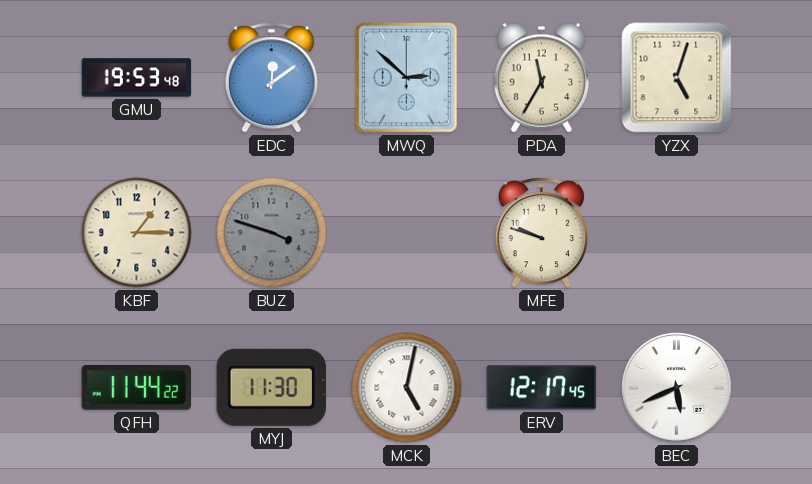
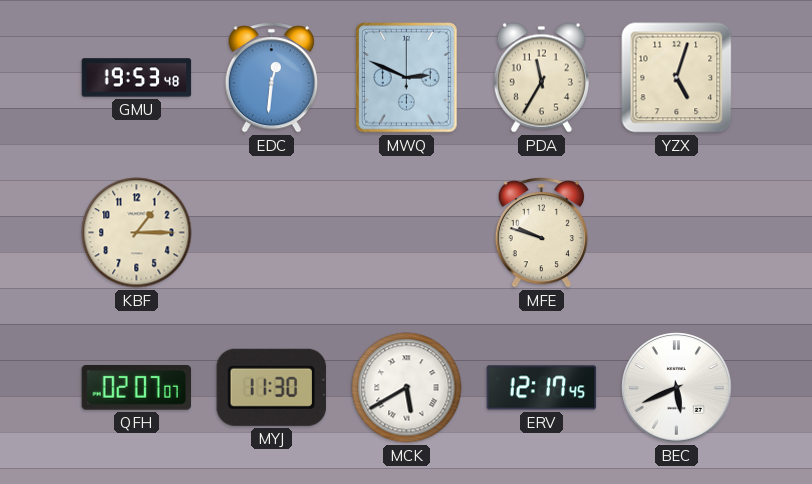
EDC: 12:09 -> 12:31 (271, 78)
MWQ: 2:52 -> 2:49 (407, 78)
BUZ: 3:48 -> none (272, 233)
QFH: 11:44 -> 02:07 (137, 388)
MCK: 5:02 -> 5:40 (407, 388)
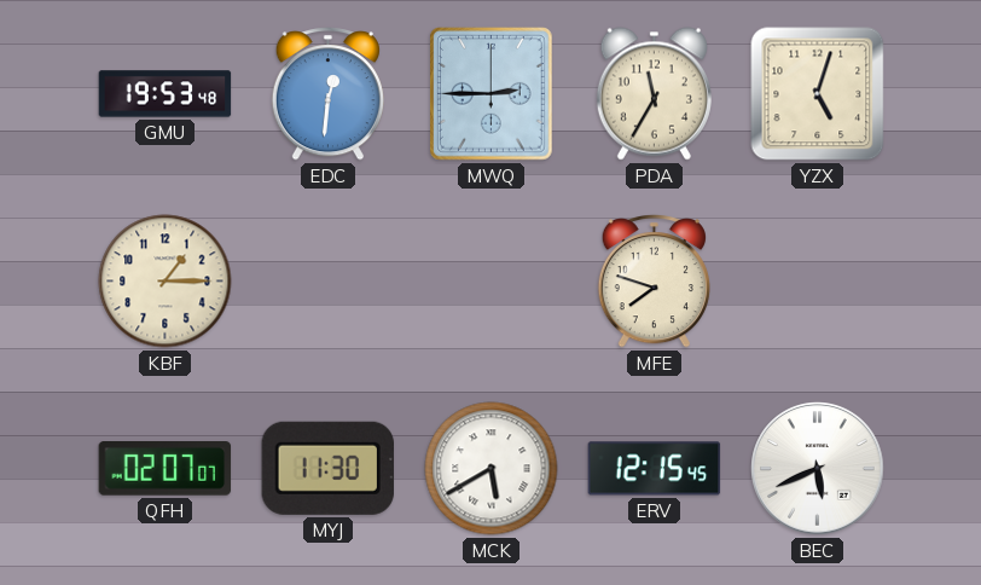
MWQ: 2:49 -> 2:45 (492, 94)
MFE: 9:48 -> 7:48 (654, 282)
ERV: 12:17 -> 12:15 (655, 469)
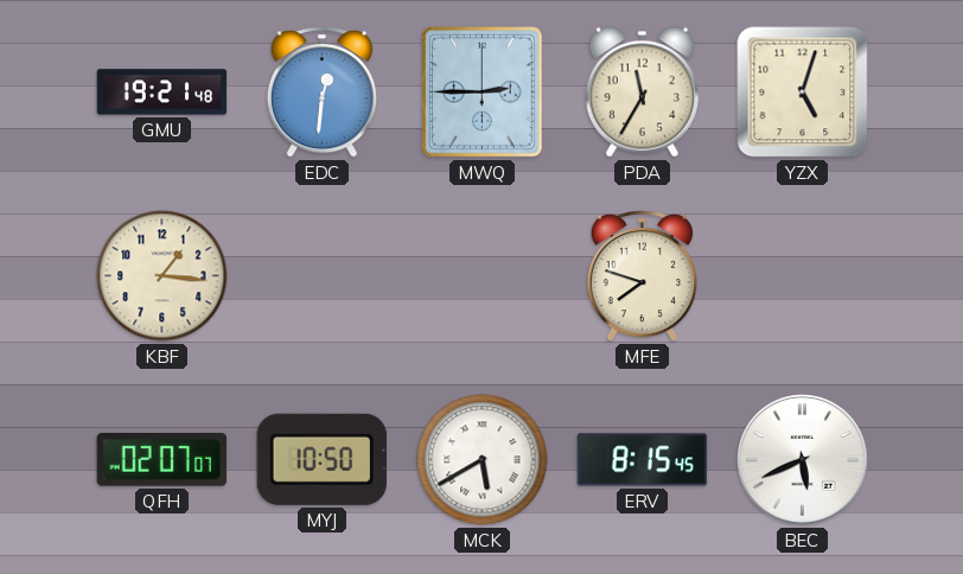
GMU: 19:53 -> 19:21 (162, 93)
KBF: 1:15 -> 1:16 (162, 276)
MYJ: 11:30 -> 10:50 (321, 459)
ERV: 12:15 -> 8:15 (643, 460)
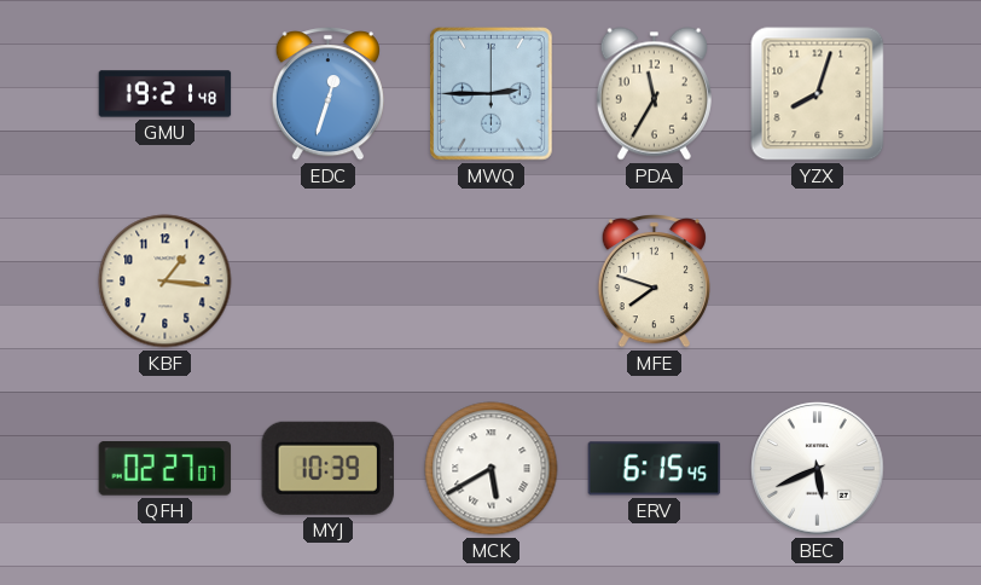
EDC: 12:31 -> 12:33 (327, 94)
YZX: 5:03 -> 8:03 (818, 94)
QFH: 02:07 -> 02:27 (166, 469)
MYJ: 10:50 -> 10:39 (327, 468)
ERV: 8:15 -> 6:15 (655, 469)
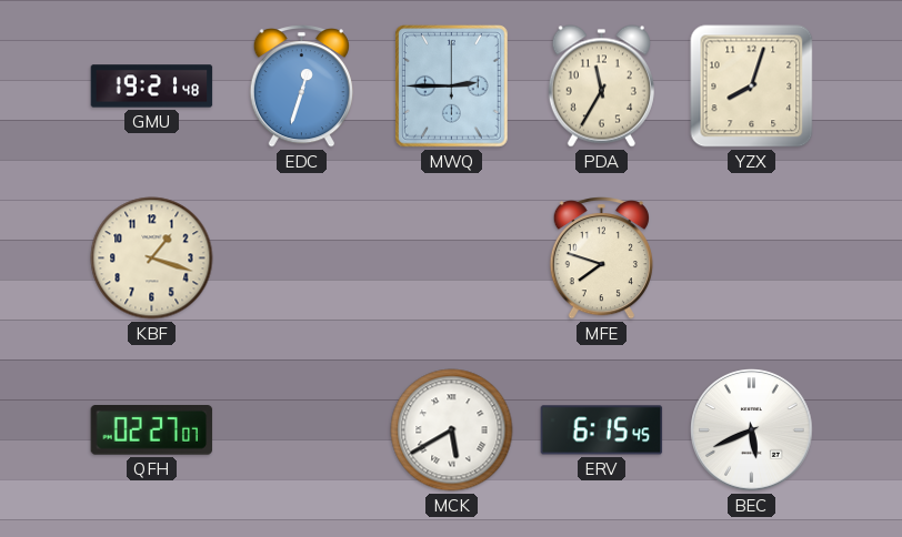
KBF: 1:16 -> 1:18 (152, 259)
MYJ: 10:39 -> none (327, 468)
